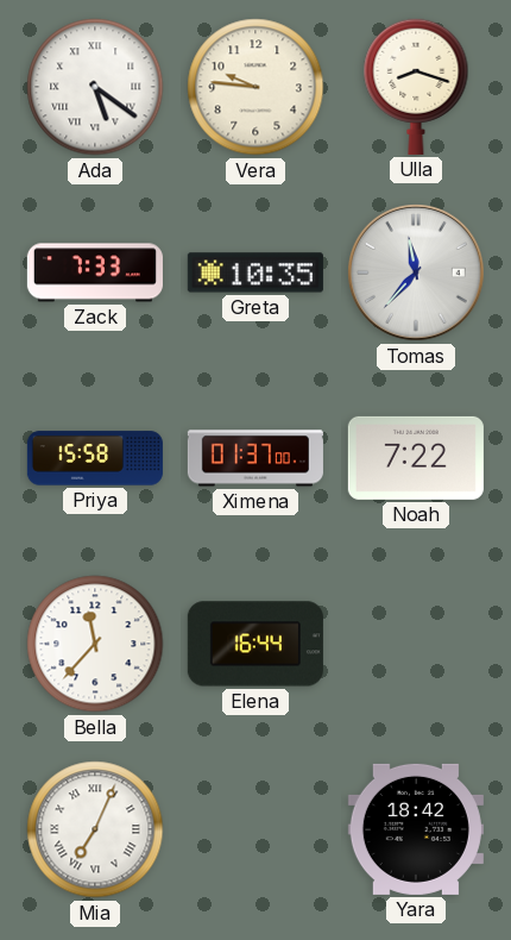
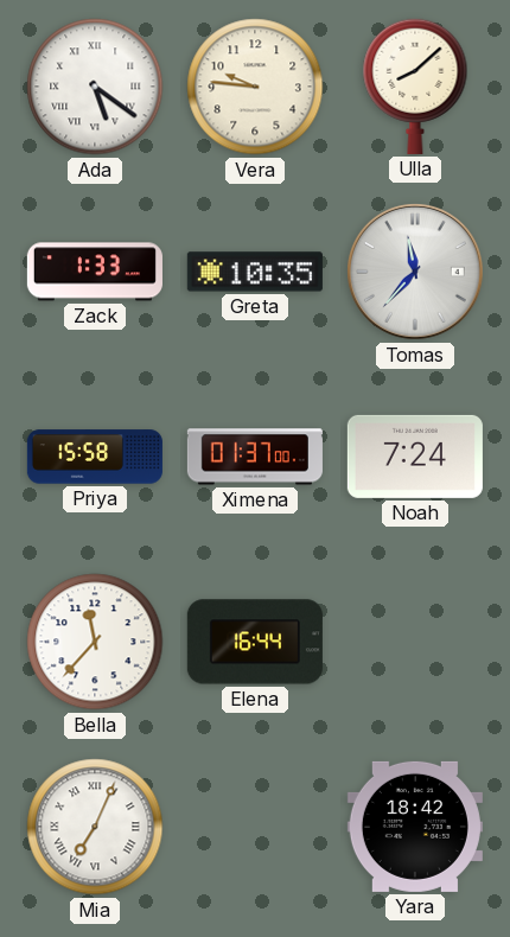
Ulla: 8:18 -> 8:08 (415, 87)
Zack: 7:33 -> 1:33 (95, 272)
Noah: 7:22 -> 7:24 (415, 457)
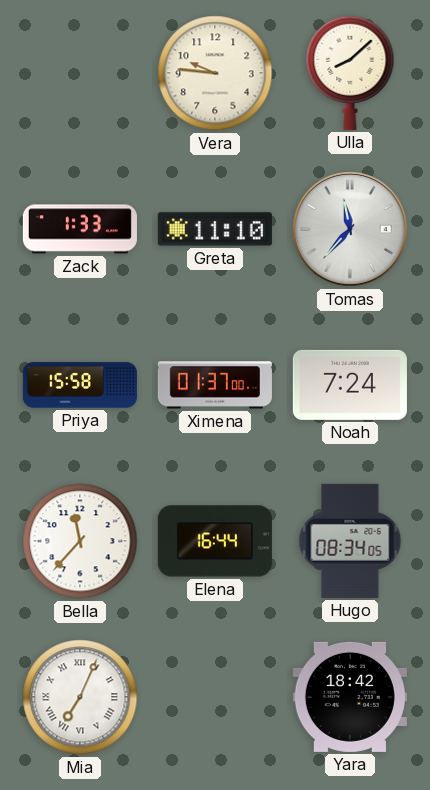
Ada: 5:21 -> none (95, 87)
Greta: 10:35 -> 11:10 (215, 229)
Hugo: none -> 08:34 (350, 541)
